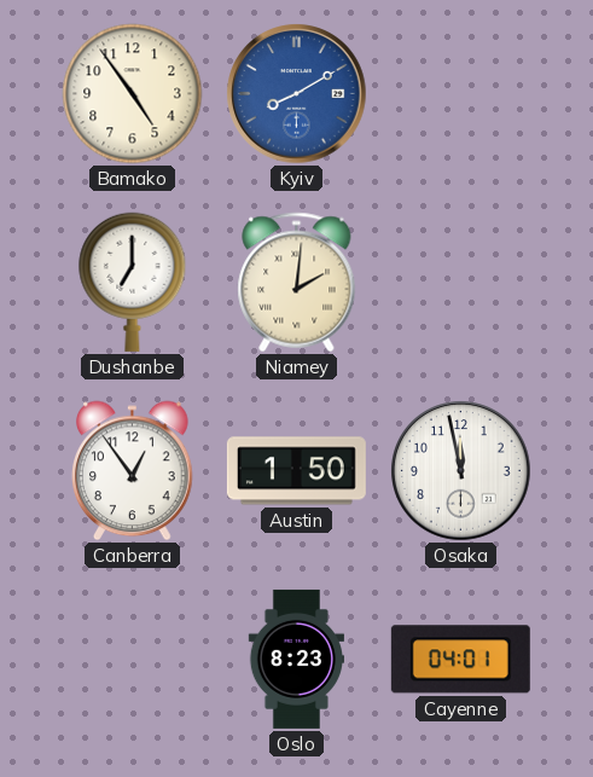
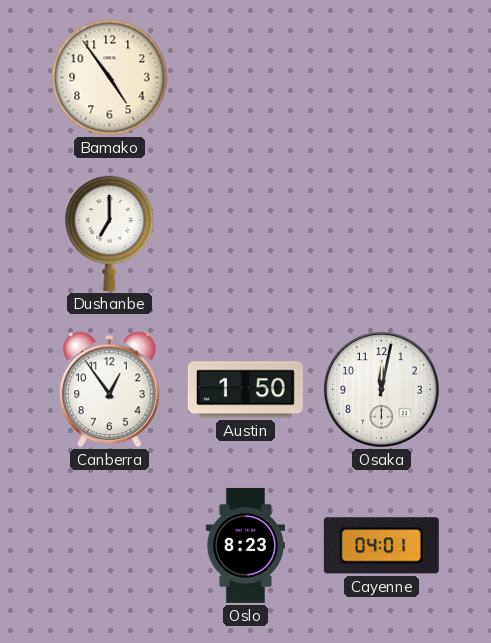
Kyiv: 8:10 -> none (297, 94)
Niamey: 2:01 -> none (297, 283)
Osaka: 11:58 -> 12:02 (382, 390)
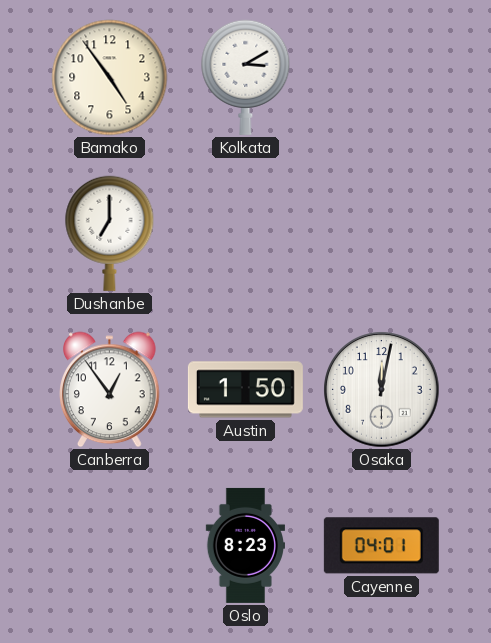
Kolkata: none -> 3:10 (246, 77)
